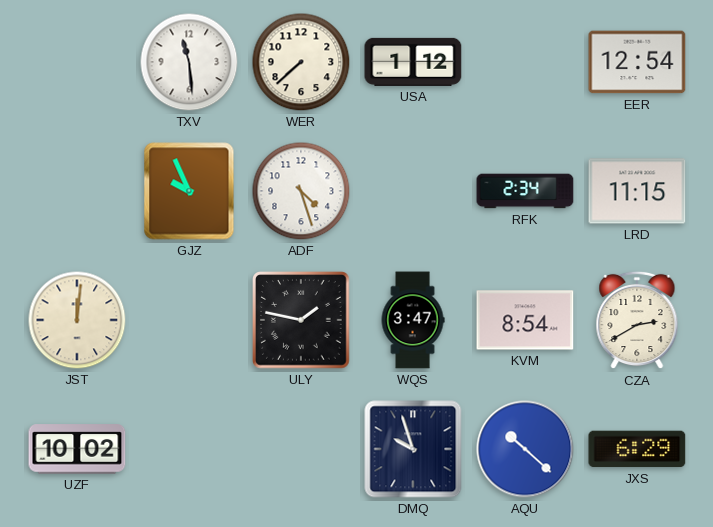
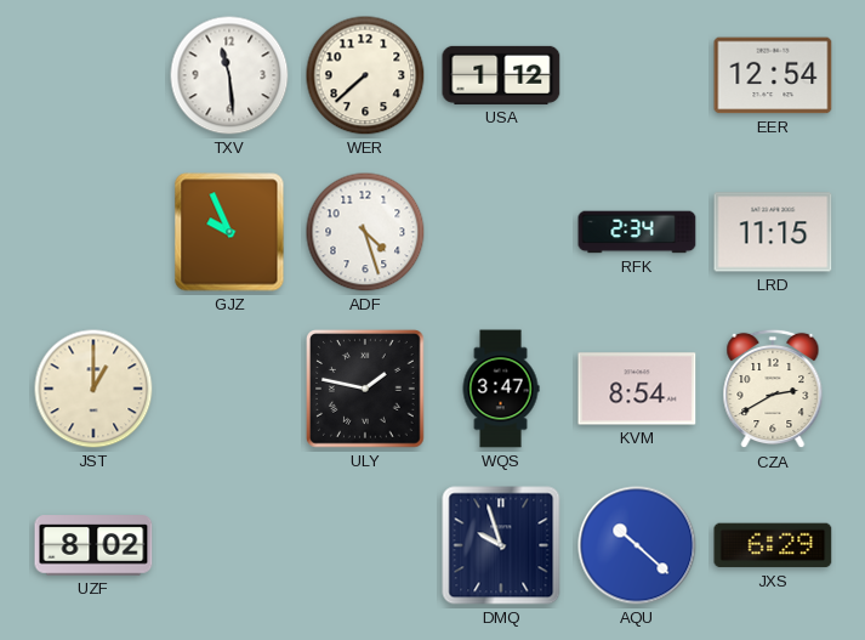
JST: 12:01 -> 1:00 (93, 389)
UZF: 10:02 -> 8:02 (93, 545)
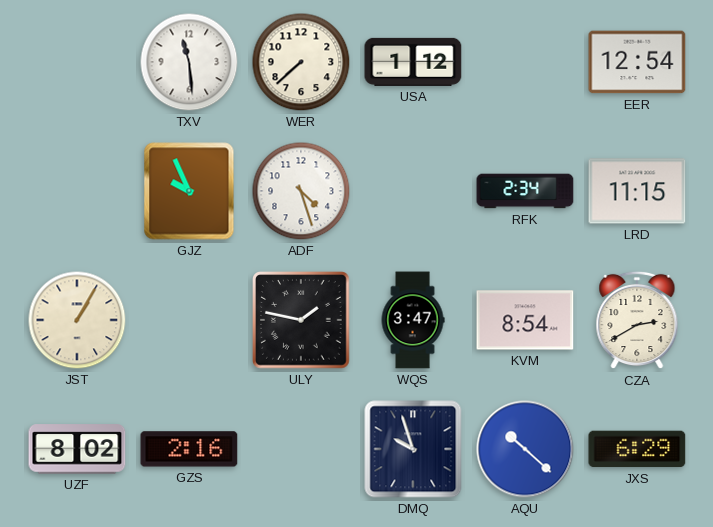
JST: 1:00 -> 1:05 (77, 320)
GZS: none -> 2:16 (189, 449)
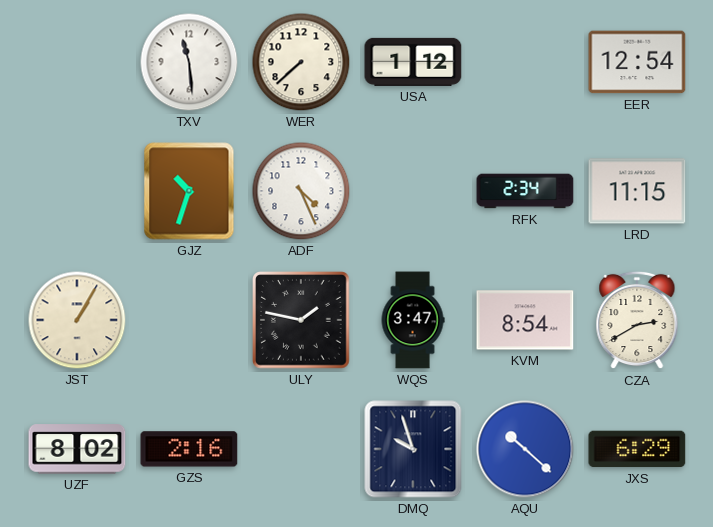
GJZ: 9:56 -> 10:33 (189, 191)
ADF: 4:27 -> 4:26 (301, 191)
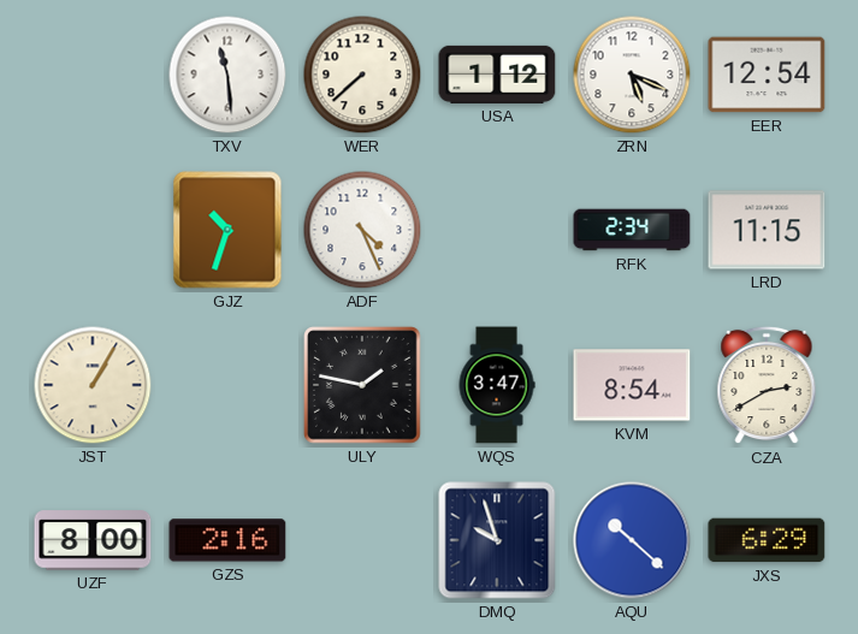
ZRN: none -> 5:19 (632, 75)
UZF: 8:02 -> 8:00 (93, 540)
